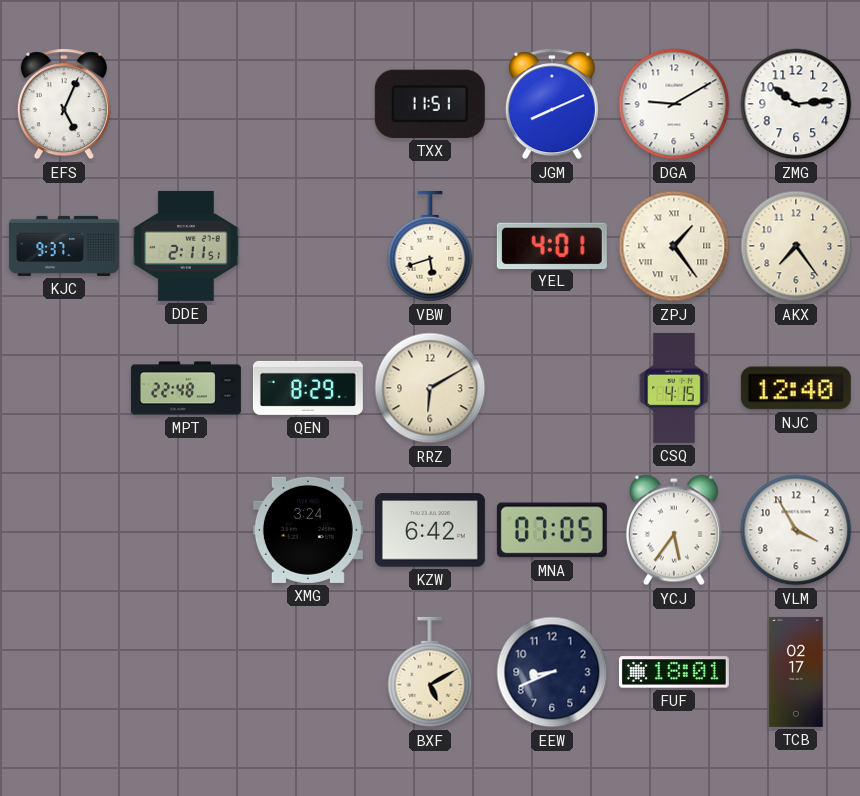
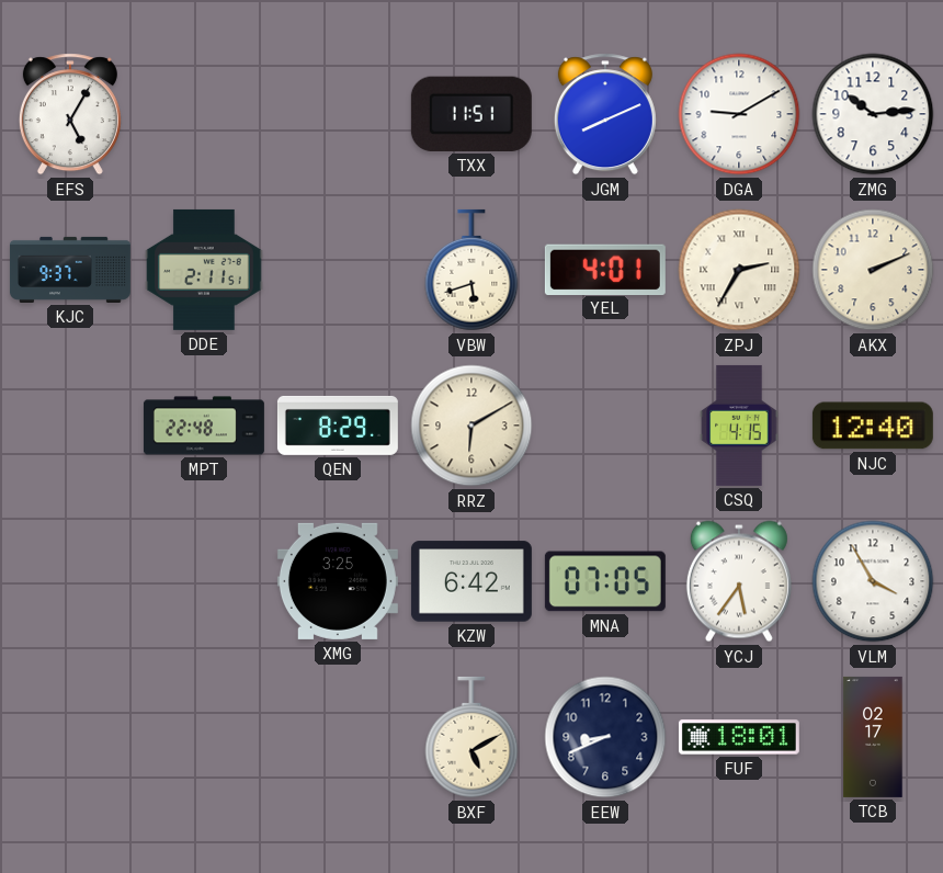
EFS: 5:04 -> 5:05 (70, 114)
ZPJ: 1:24 -> 2:35 (739, 270)
AKX: 7:24 -> 2:11 (873, 270)
XMG: 3:24 -> 3:25 (338, 581)
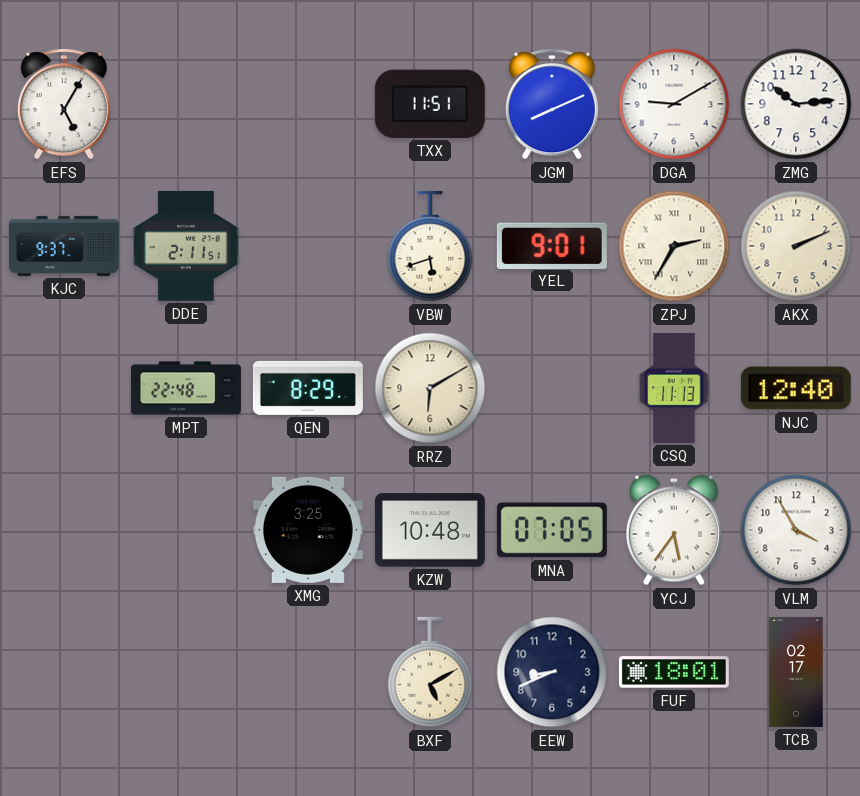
YEL: 4:01 -> 9:01 (552, 245)
CSQ: 4:15 -> 11:13 (674, 388)
KZW: 6:42 -> 10:48 (430, 530)
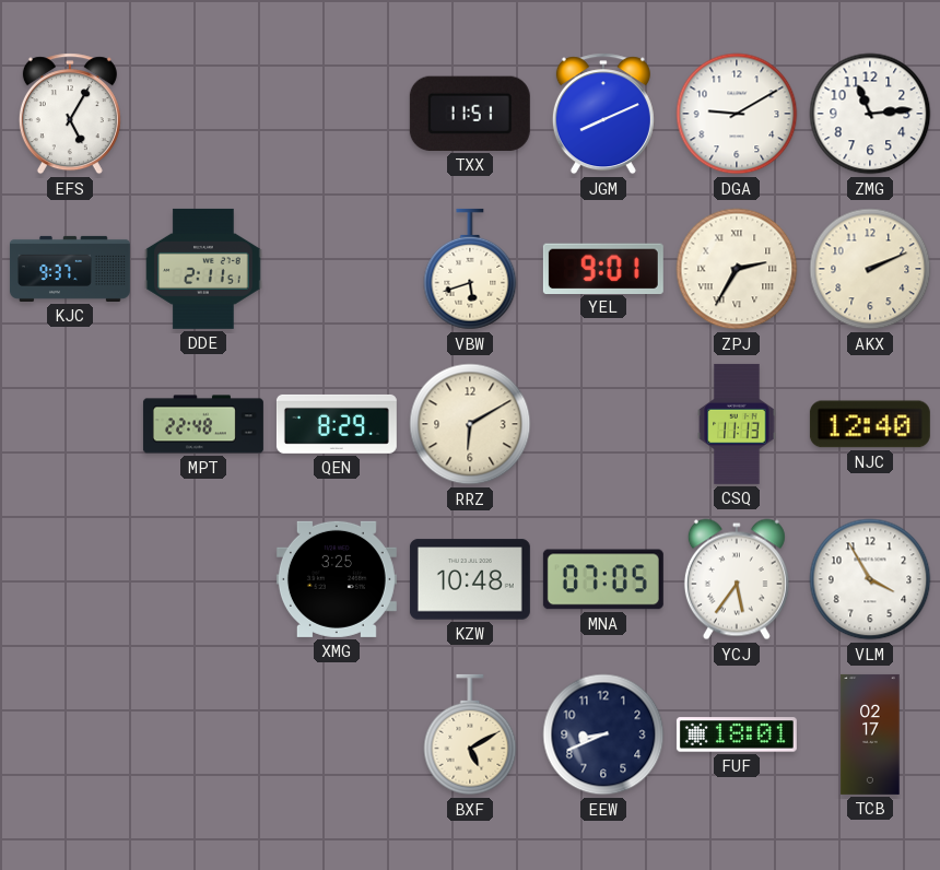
ZMG: 10:14 -> 11:14 (870, 114)
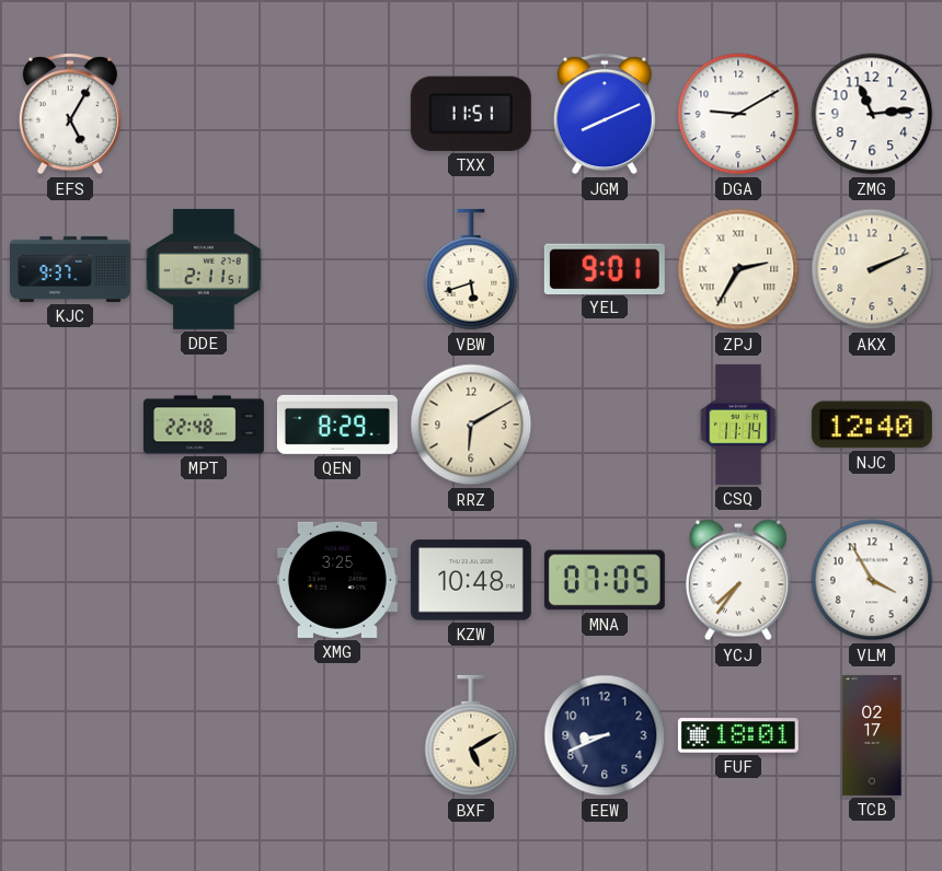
CSQ: 11:13 -> 11:14 (738, 425)
YCJ: 5:36 -> 7:36 (738, 580)
